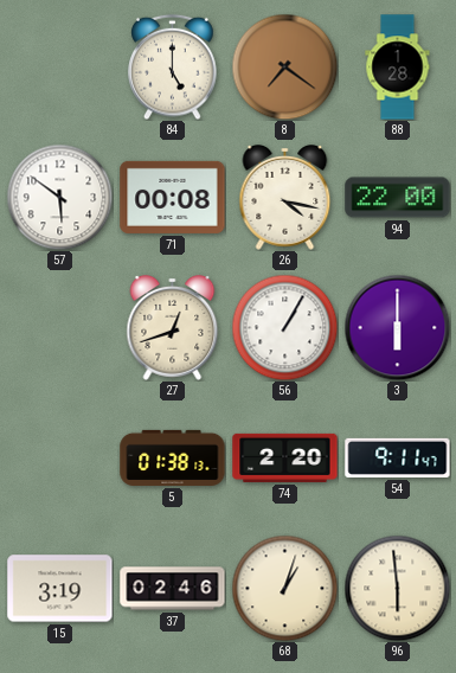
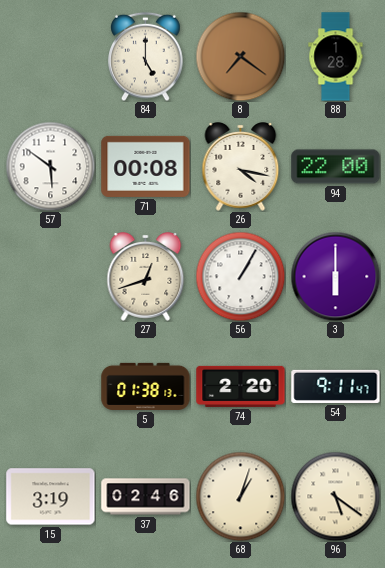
96: 5:59 -> 5:21 (335, 496)
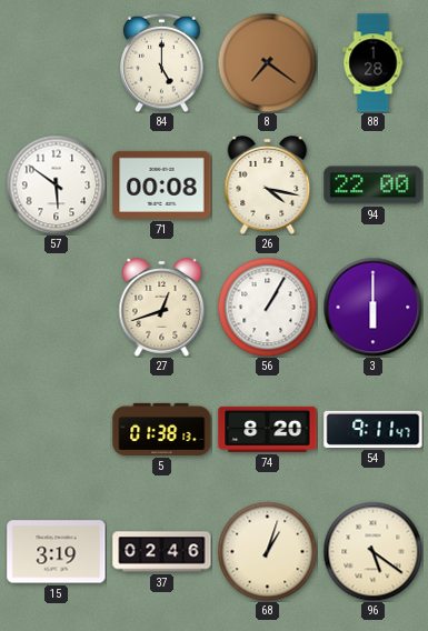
74: 2:20 -> 8:20 (268, 429)
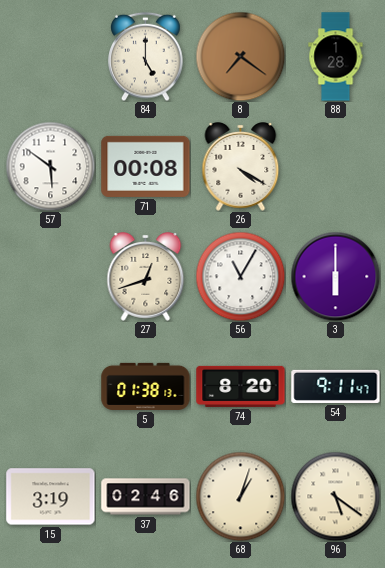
26: 4:17 -> 4:20 (241, 167)
94: 22:00 -> none (374, 186)
56: 1:05 -> 11:05 (240, 276)
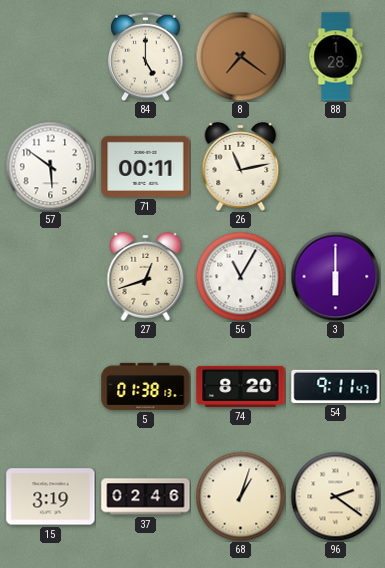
71: 00:08 -> 00:11 (146, 166)
26: 4:20 -> 11:13 (241, 167)
96: 5:21 -> 2:21 (335, 496)
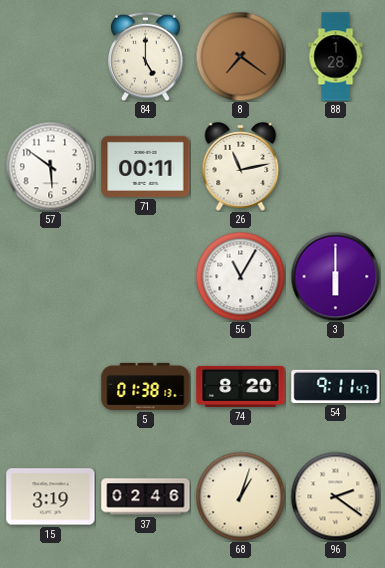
27: 12:42 -> none (146, 277)
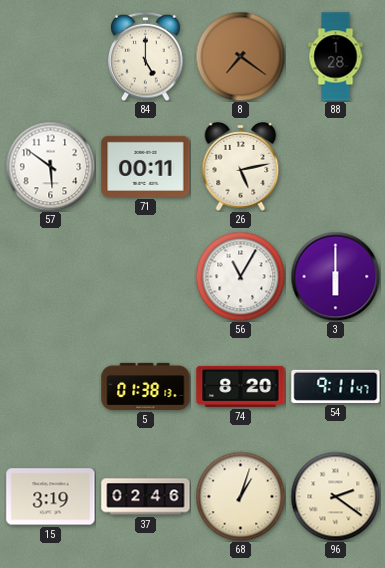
26: 11:13 -> 5:13 (241, 167)
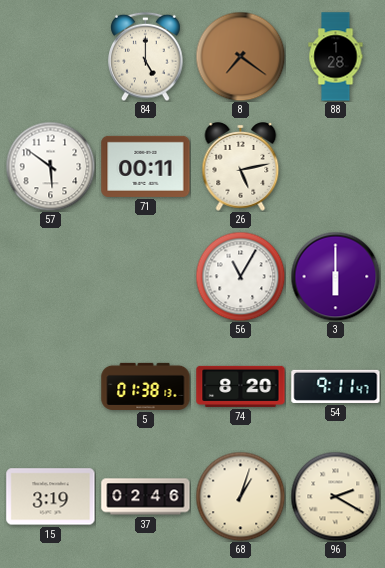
96: 2:21 -> 2:20 (335, 496)
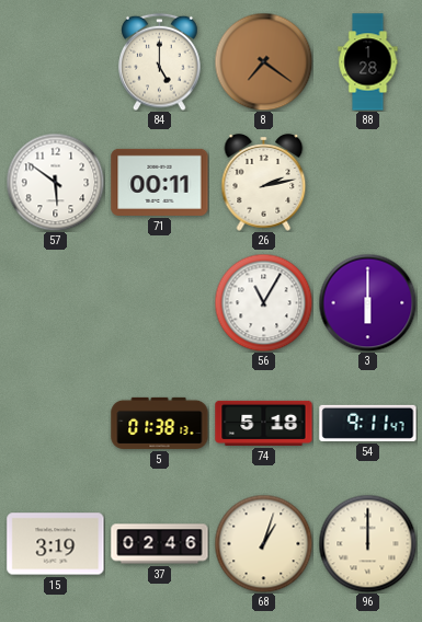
26: 5:13 -> 2:13 (264, 183)
74: 8:20 -> 5:18 (264, 423)
96: 2:20 -> 12:00 (367, 543)
